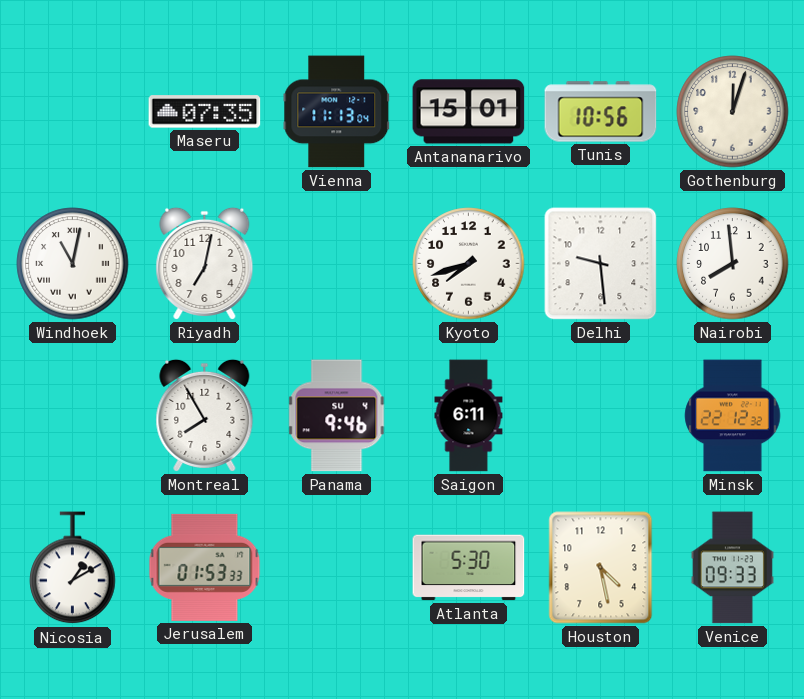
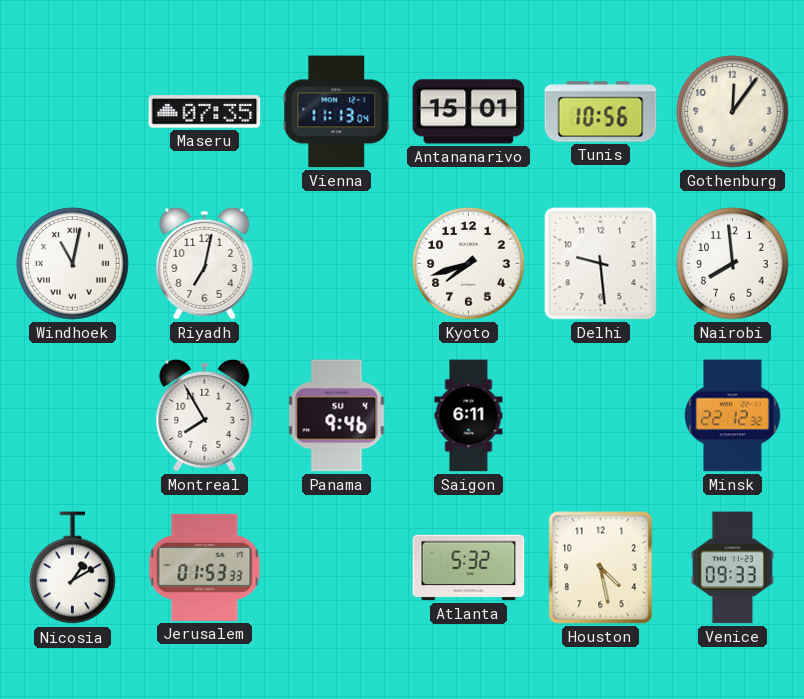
Gothenburg: 12:03 -> 12:06 (733, 112)
Atlanta: 5:30 -> 5:32 (469, 568)
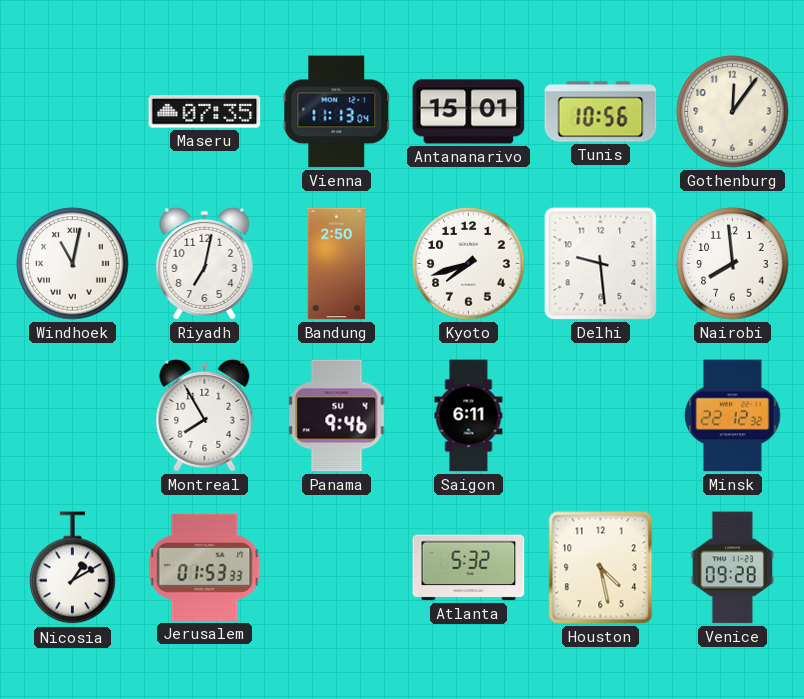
Bandung: none -> 2:50 (337, 264)
Venice: 09:33 -> 09:28 (732, 568)
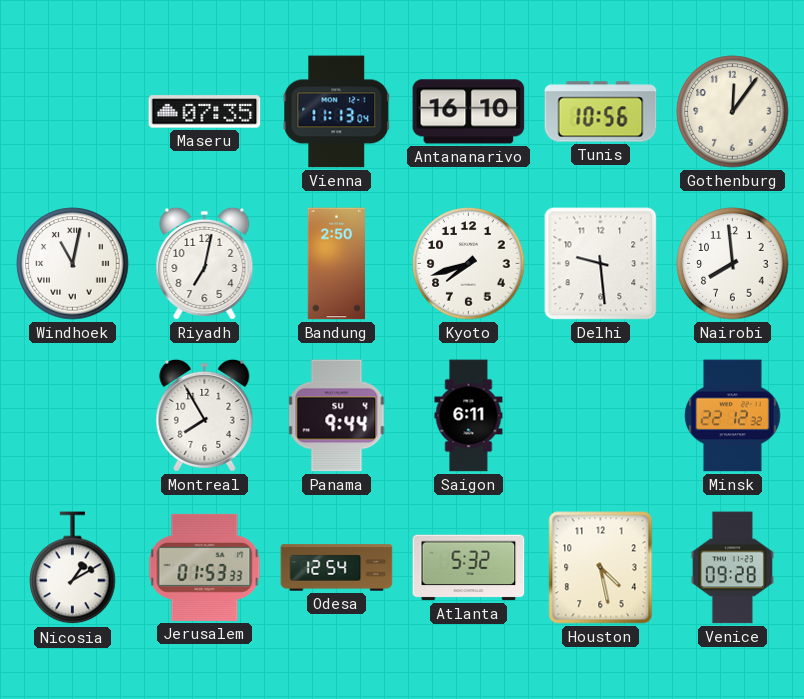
Antananarivo: 15:01 -> 16:10 (469, 112)
Panama: 9:46 -> 9:44 (337, 416)
Odesa: none -> 12:54 (337, 568)
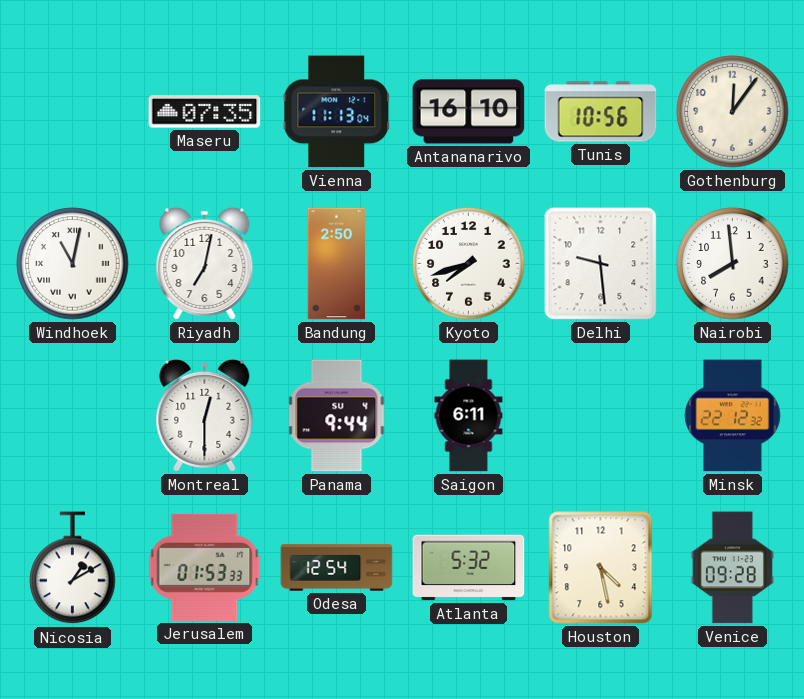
Montreal: 7:55 -> 12:30 (205, 415)
